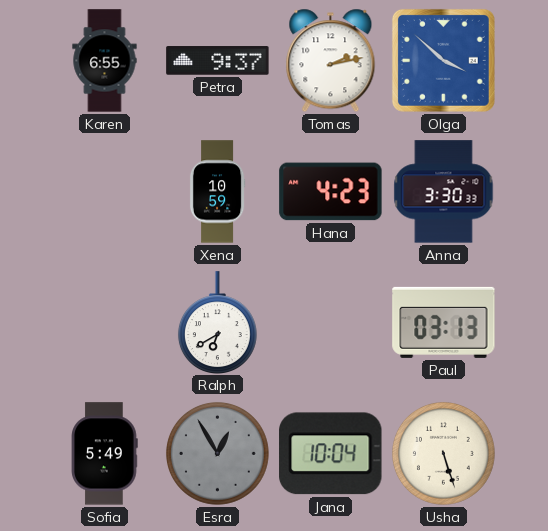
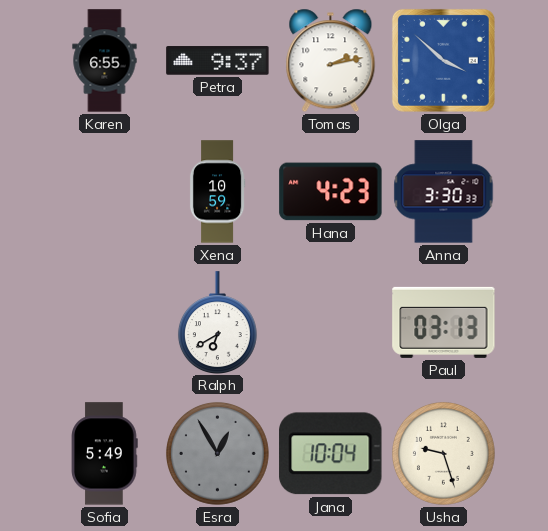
Usha: 5:27 -> 9:27 (443, 453)
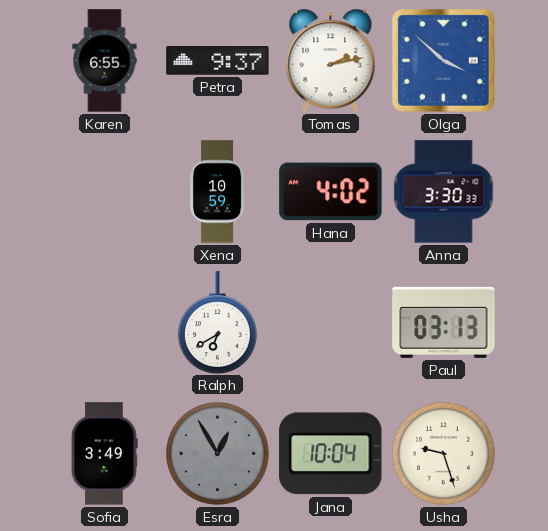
Hana: 4:23 -> 4:02 (331, 192)
Sofia: 5:49 -> 3:49 (104, 454)
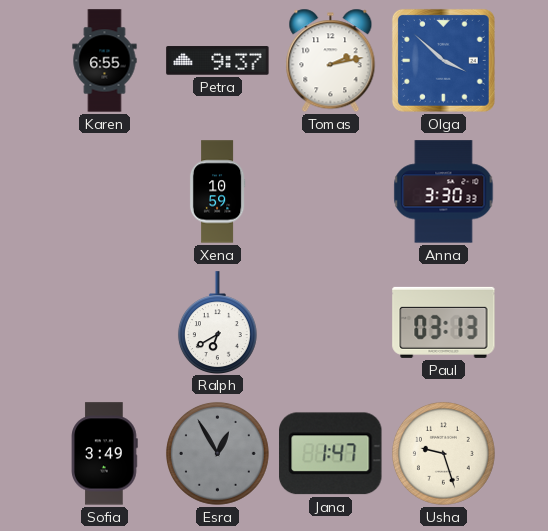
Hana: 4:02 -> none (331, 192)
Jana: 10:04 -> 1:47 (331, 454)
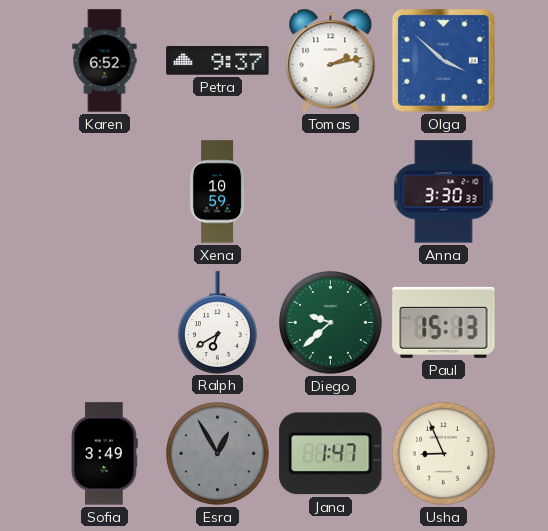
Karen: 6:55 -> 6:52 (105, 61)
Diego: none -> 9:38 (330, 322)
Paul: 03:13 -> 15:13 (444, 322)
Usha: 9:27 -> 8:56 (443, 453)
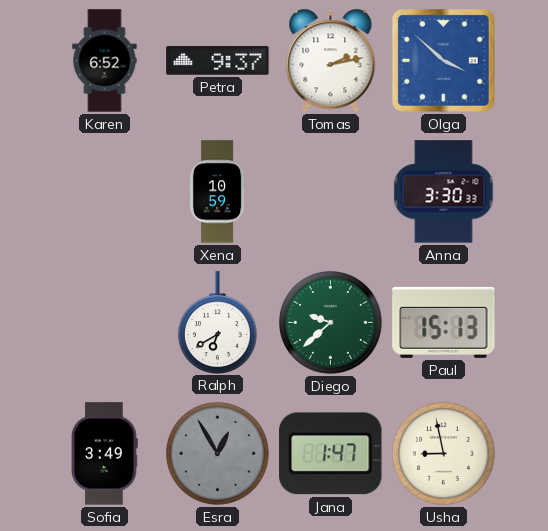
Usha: 8:56 -> 8:58 (443, 453)
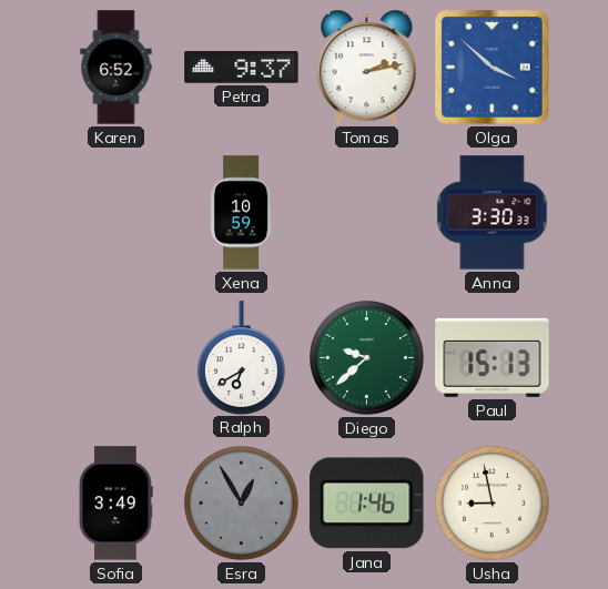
Jana: 1:47 -> 1:46 (367, 504)
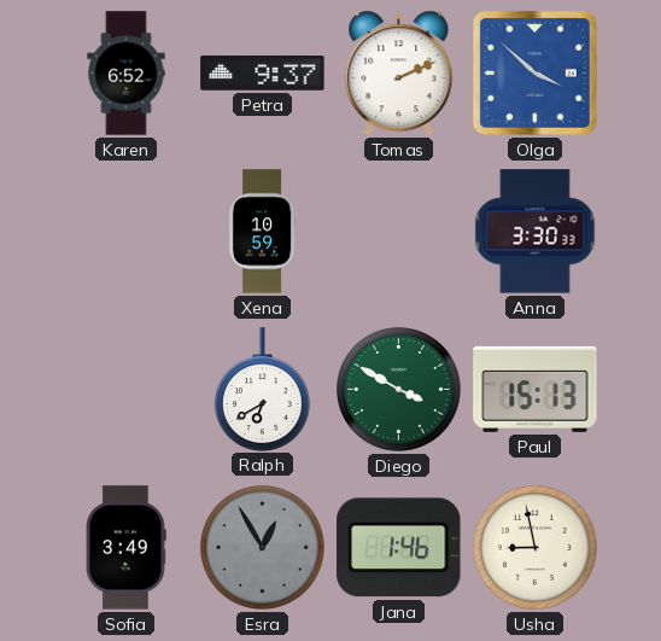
Tomas: 2:13 -> 2:11 (399, 74)
Diego: 9:38 -> 3:50 (398, 389)
